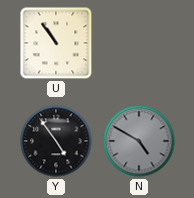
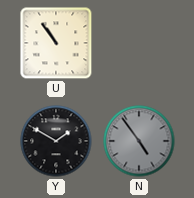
Y: 4:54 -> 1:50 (56, 141)
N: 4:50 -> 4:54 (139, 141)
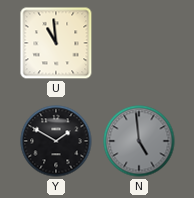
U: 10:54 -> 10:59 (56, 43)
N: 4:54 -> 4:59 (139, 141)
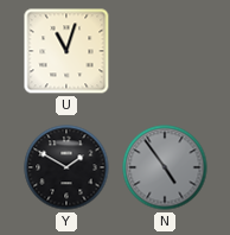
U: 10:59 -> 11:03 (66, 51)
N: 4:59 -> 4:54 (165, 167)
